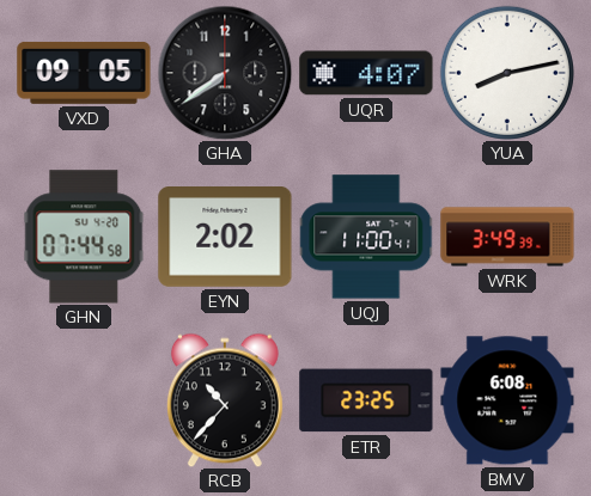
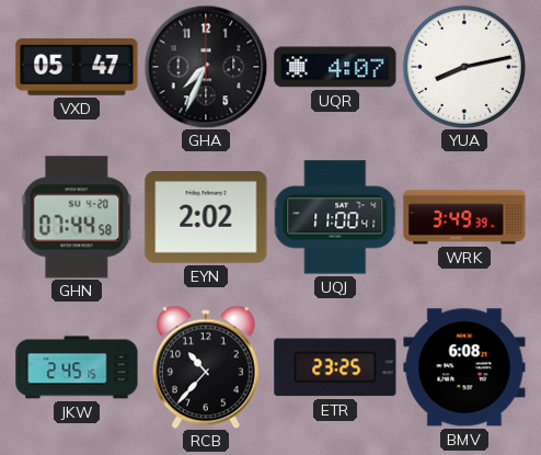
VXD: 09:05 -> 05:47 (77, 67)
GHA: 7:39 -> 7:34 (206, 67)
JKW: none -> 2:45 (77, 367)
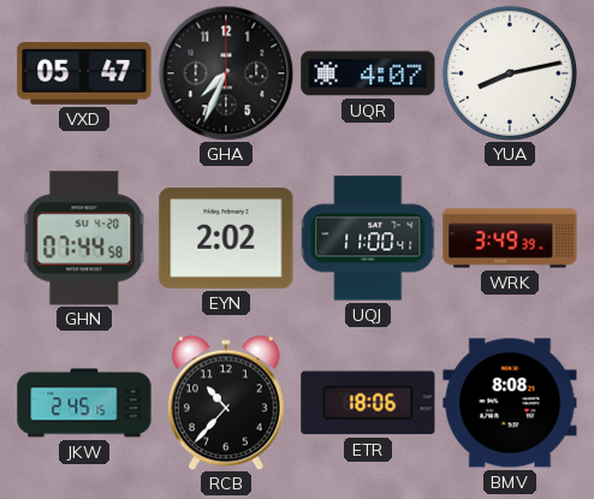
ETR: 23:25 -> 18:06 (368, 403)
BMV: 6:08 -> 8:08 (510, 403)
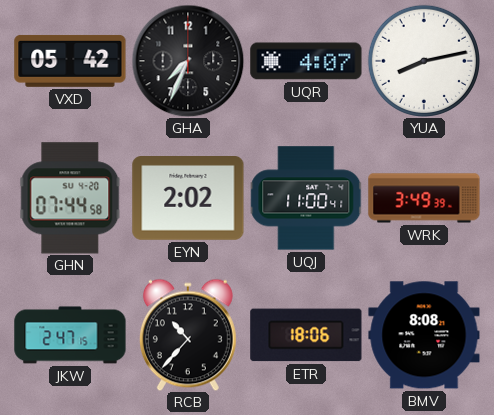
VXD: 05:47 -> 05:42 (70, 61)
JKW: 2:45 -> 2:47 (70, 335)
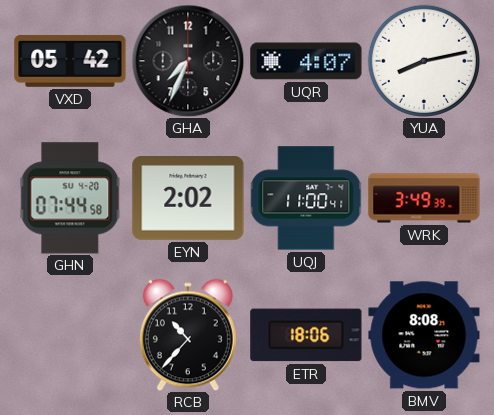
JKW: 2:47 -> none (70, 335)
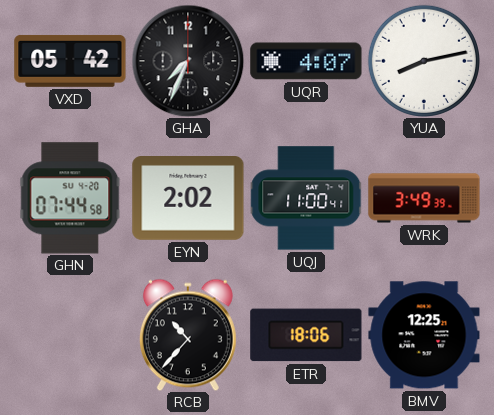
BMV: 8:08 -> 12:25 (424, 335)
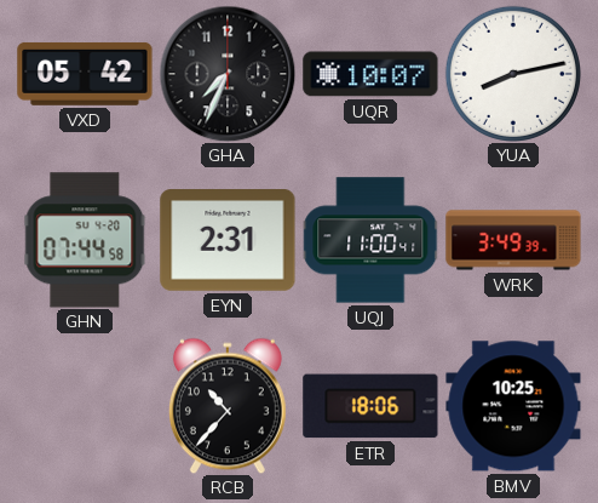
UQR: 4:07 -> 10:07 (370, 74)
EYN: 2:02 -> 2:31 (228, 241)
BMV: 12:25 -> 10:25 (513, 406)
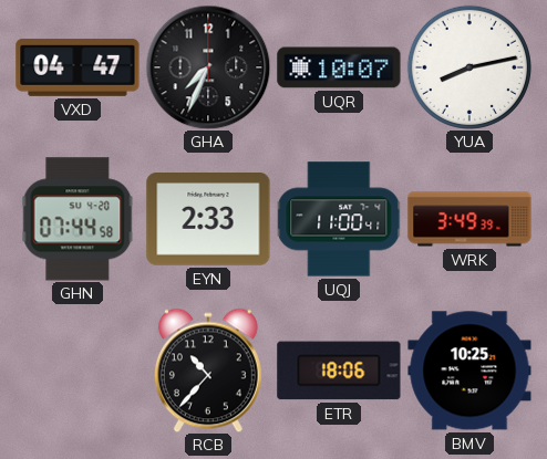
VXD: 05:42 -> 04:47 (78, 67)
EYN: 2:31 -> 2:33 (208, 220)
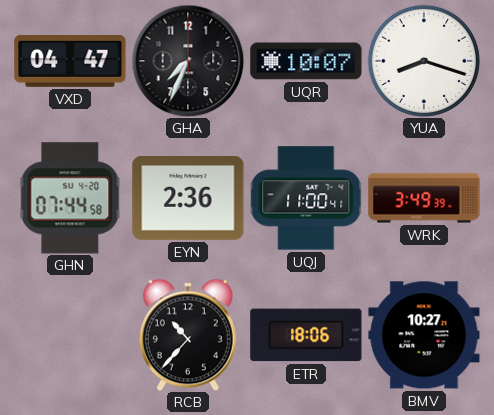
YUA: 8:13 -> 8:18 (424, 61)
EYN: 2:33 -> 2:36 (188, 199)
BMV: 10:25 -> 10:27 (424, 335)
